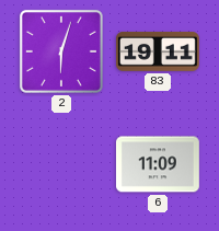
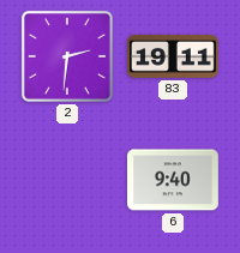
2: 6:03 -> 2:31 (67, 56)
6: 11:09 -> 9:40 (173, 180)
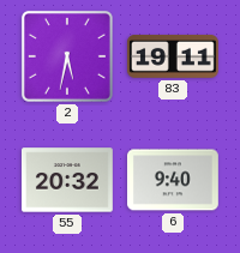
2: 2:31 -> 5:32 (67, 56)
55: none -> 20:32 (67, 180)
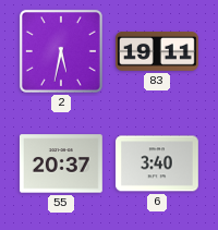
55: 20:32 -> 20:37 (61, 164)
6: 9:40 -> 3:40 (157, 164)
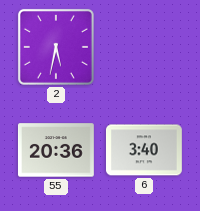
83: 19:11 -> none (157, 51)
55: 20:37 -> 20:36 (56, 150)
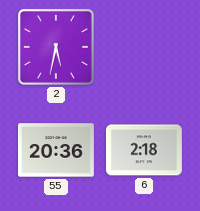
6: 3:40 -> 2:18 (144, 150)
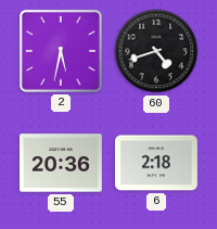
60: none -> 4:42 (156, 51)
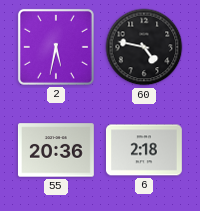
60: 4:42 -> 4:47 (144, 47)
